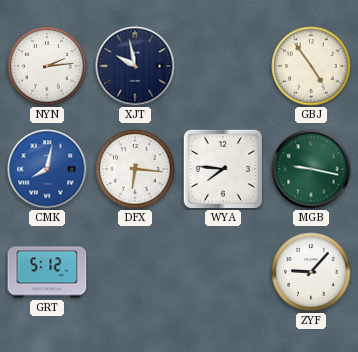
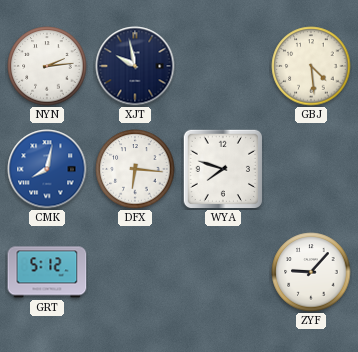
GBJ: 4:54 -> 4:29 (311, 66)
WYA: 7:46 -> 7:48 (222, 168)
MGB: 9:17 -> none (311, 169)
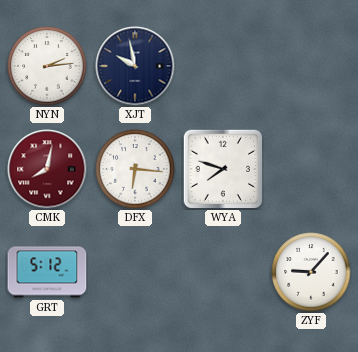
GBJ: 4:29 -> none (311, 66)
CMK dial: blue -> burgundy (47, 169)
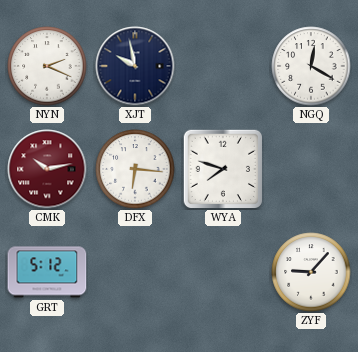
NYN: 2:14 -> 2:19 (47, 66)
NGQ: none -> 12:20 (311, 66)
CMK: 8:02 -> 10:13 (47, 169)
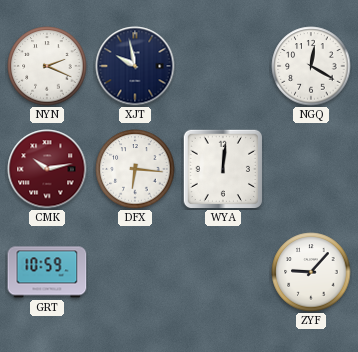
WYA: 7:48 -> 12:01 (222, 168)
GRT: 5:12 -> 10:59 (47, 272)
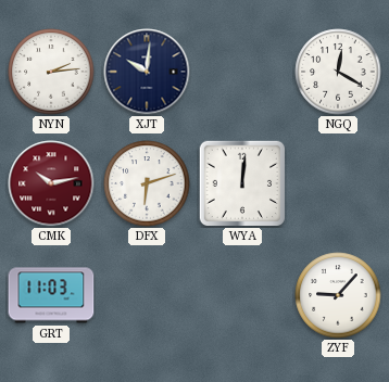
NYN: 2:19 -> 2:14 (51, 72)
XJT: 9:58 -> 10:01 (147, 72)
DFX: 6:16 -> 6:12 (147, 183)
GRT: 10:59 -> 11:03 (51, 295)
